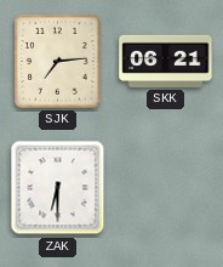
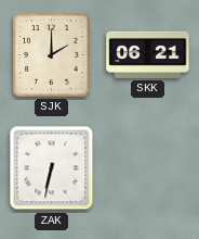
SJK: 7:14 -> 2:00 (52, 55)
ZAK: 6:30 -> 6:32 (52, 168)
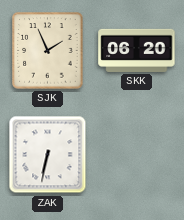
SJK: 2:00 -> 1:56 (48, 51)
SKK: 06:21 -> 06:20 (137, 50)
